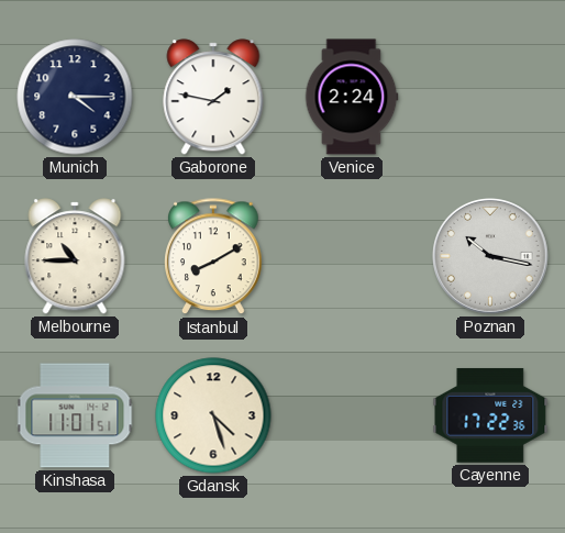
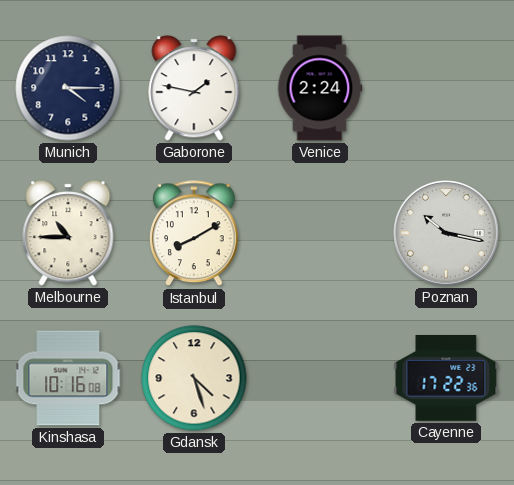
Kinshasa: 11:01 -> 10:16 (68, 378)
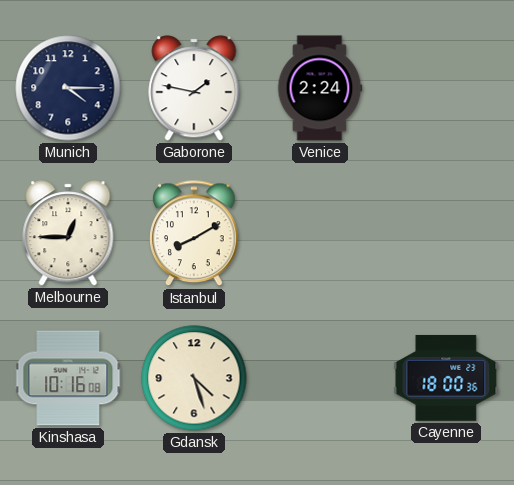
Melbourne: 10:45 -> 12:45 (68, 233)
Poznan: 10:17 -> none (447, 234)
Cayenne: 17:22 -> 18:00 (446, 378)
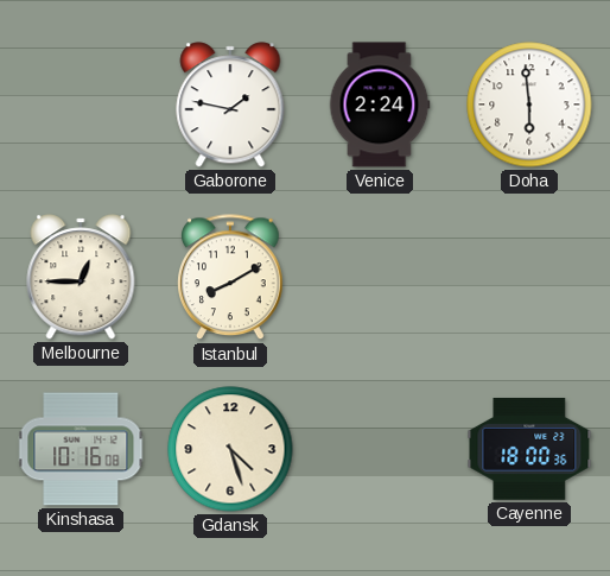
Munich: 4:15 -> none (68, 88)
Doha: none -> 5:59 (529, 105)
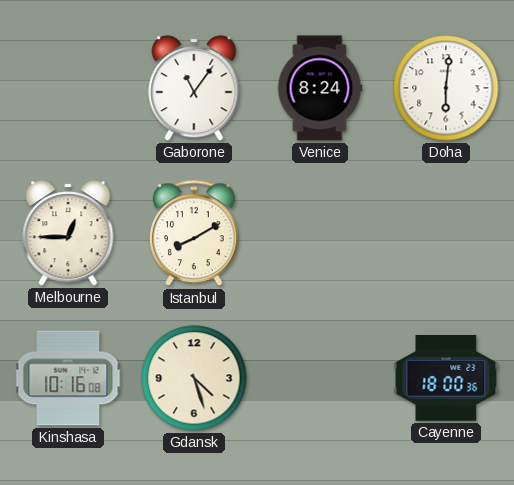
Gaborone: 1:47 -> 11:06 (194, 88)
Venice: 2:24 -> 8:24 (320, 88)
Doha: 5:59 -> 6:01 (446, 88)
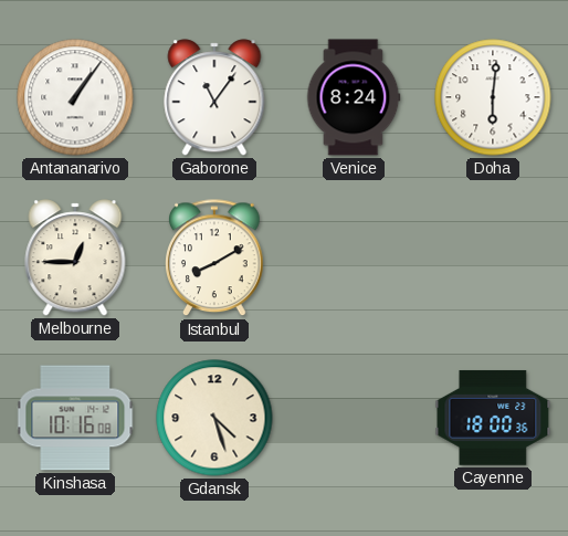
Antananarivo: none -> 1:06 (75, 97)
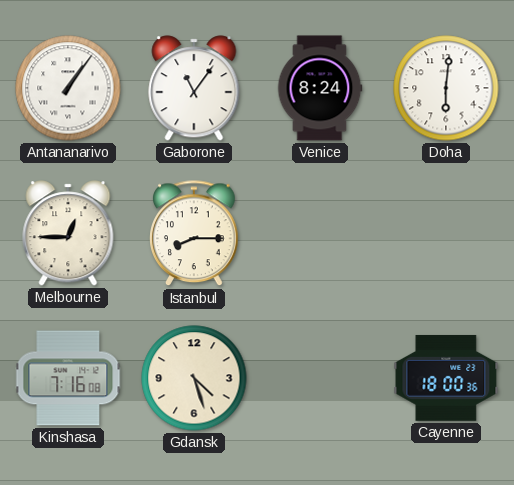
Istanbul: 8:10 -> 8:15 (195, 234)
Kinshasa: 10:16 -> 7:16 (68, 378)
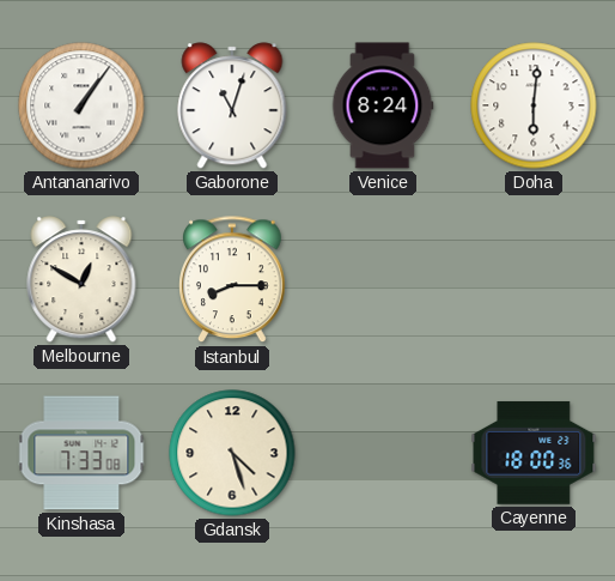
Gaborone: 11:06 -> 11:03 (232, 105)
Melbourne: 12:45 -> 12:50 (81, 279)
Kinshasa: 7:16 -> 7:33 (81, 453)
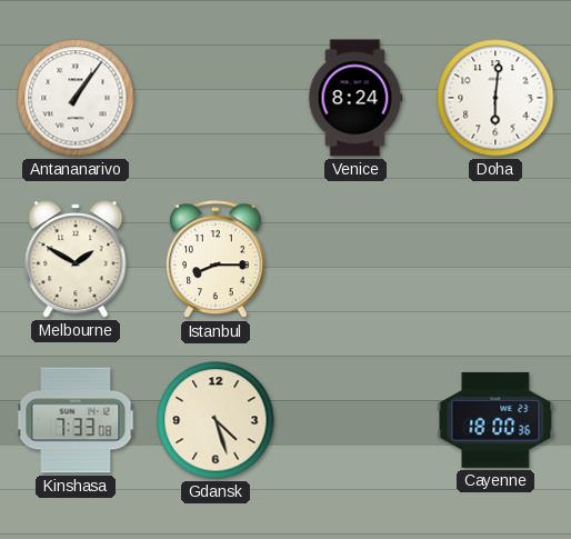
Gaborone: 11:03 -> none (232, 105)
Melbourne: 12:50 -> 1:50 (76, 259)
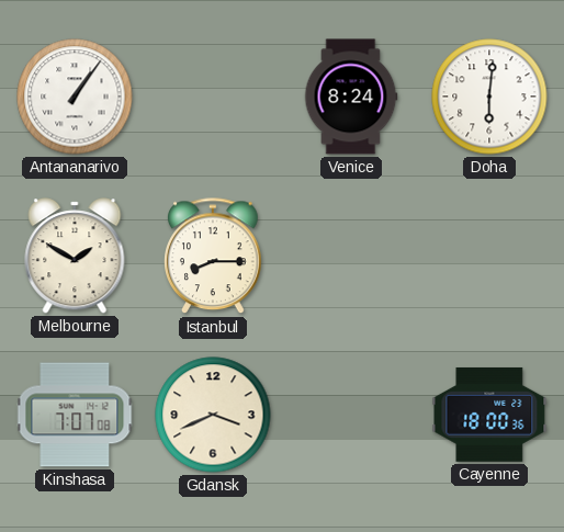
Kinshasa: 7:33 -> 7:07 (75, 415)
Gdansk: 4:27 -> 3:41 (213, 415)
